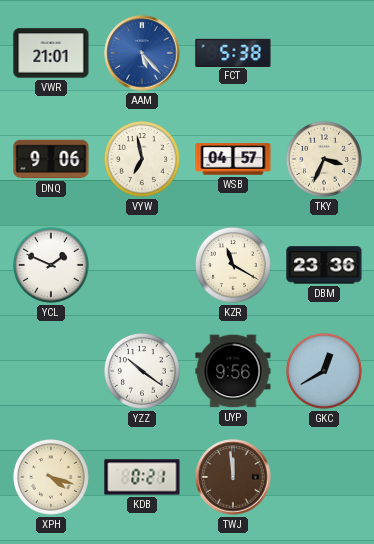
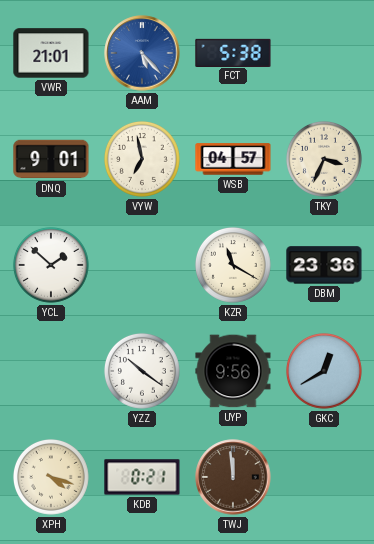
DNQ: 9:06 -> 9:01 (51, 159)
YCL: 1:49 -> 1:52 (51, 265)
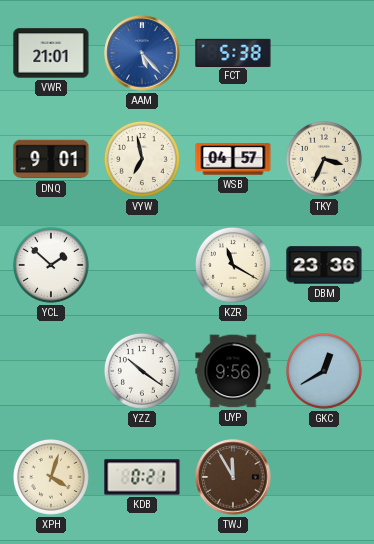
XPH: 4:18 -> 4:03 (51, 477)
TWJ: 11:59 -> 11:55 (233, 477)
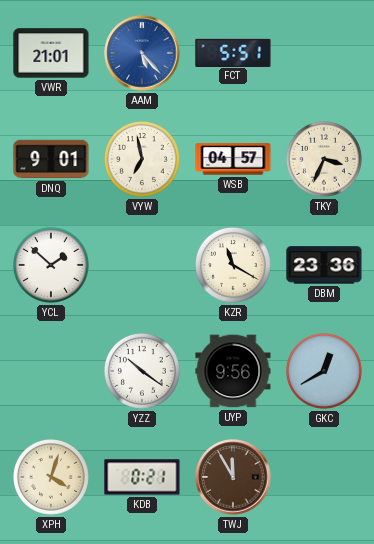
FCT: 5:38 -> 5:51 (233, 52)
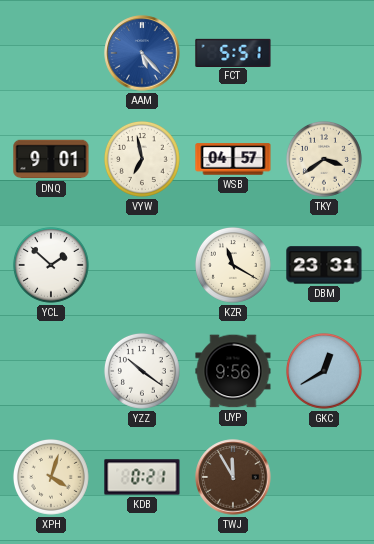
VWR: 21:01 -> none (51, 53)
TKY: 3:34 -> 3:39 (324, 159)
DBM: 23:36 -> 23:31 (324, 265)
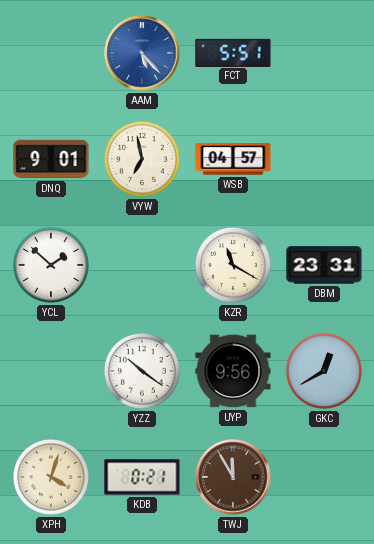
TKY: 3:39 -> none (324, 159)
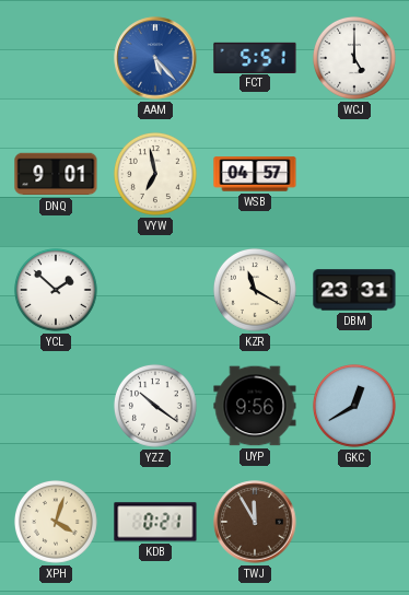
WCJ: none -> 5:00 (354, 58)
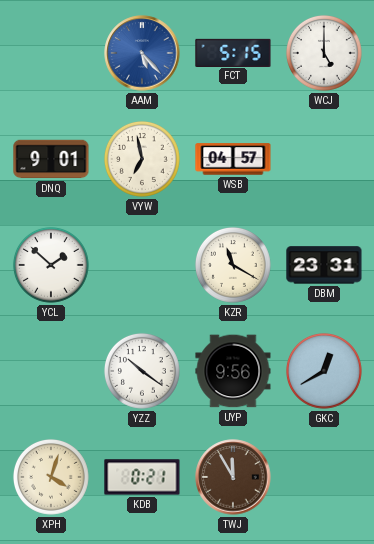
FCT: 5:51 -> 5:15 (233, 52)
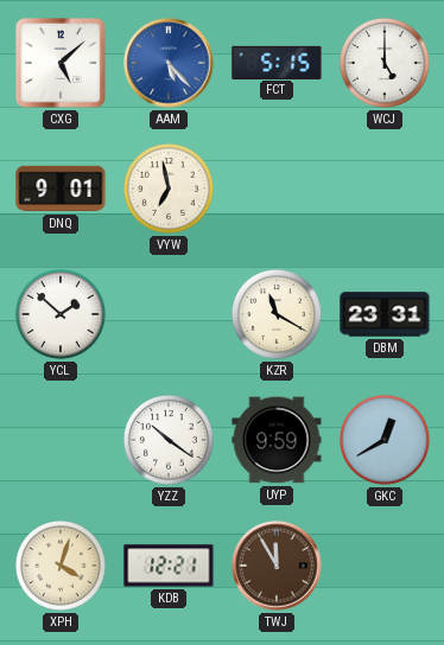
CXG: none -> 5:08 (61, 63)
WSB: 04:57 -> none (233, 159)
UYP: 9:56 -> 9:59 (277, 440)
KDB: 0:21 -> 12:21 (169, 566)
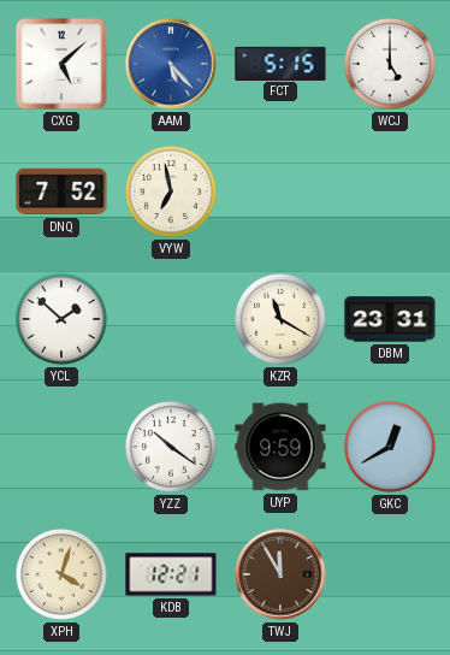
DNQ: 9:01 -> 7:52 (61, 191)
